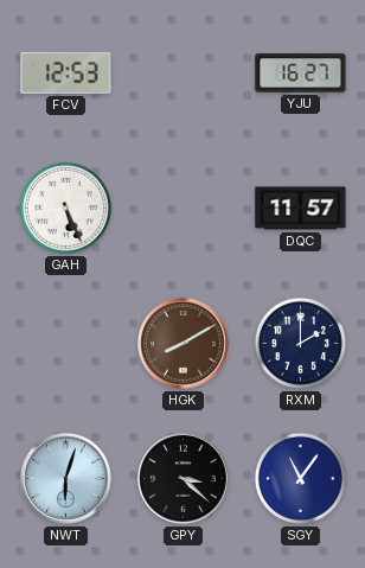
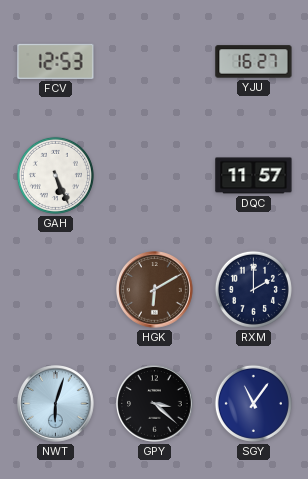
HGK: 8:10 -> 6:10 (155, 290)
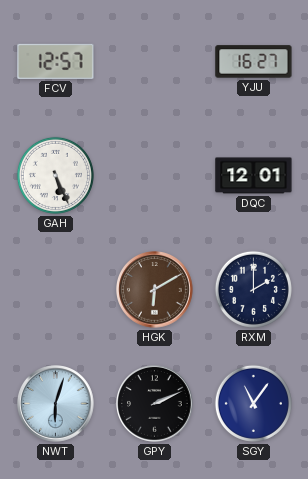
FCV: 12:53 -> 12:57 (56, 61)
DQC: 11:57 -> 12:01 (254, 176)
GPY: 3:22 -> 2:11 (155, 404)
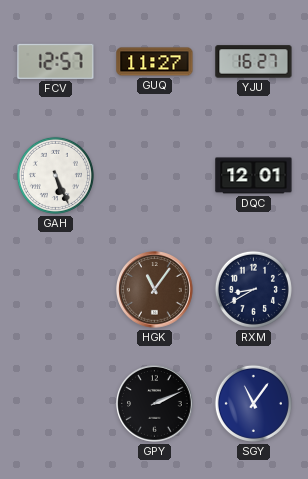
GUQ: none -> 11:27 (155, 62)
HGK: 6:10 -> 11:06 (155, 290)
RXM: 2:00 -> 8:40 (253, 289)
NWT: 6:03 -> none (56, 404)
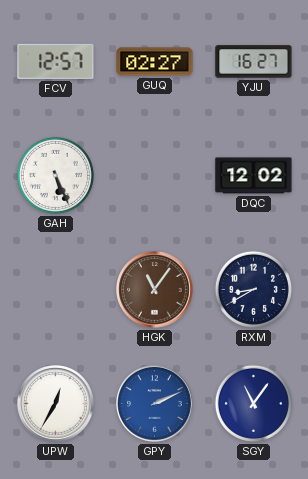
GUQ: 11:27 -> 02:27 (155, 62)
DQC: 12:01 -> 12:02 (254, 176)
UPW: none -> 12:35 (56, 404)
GPY dial: black -> blue (155, 404)
